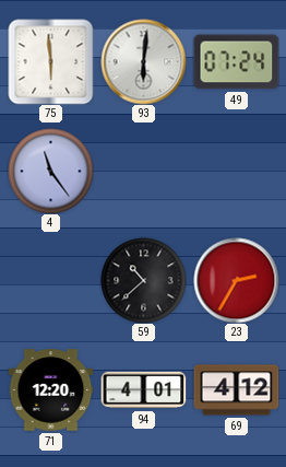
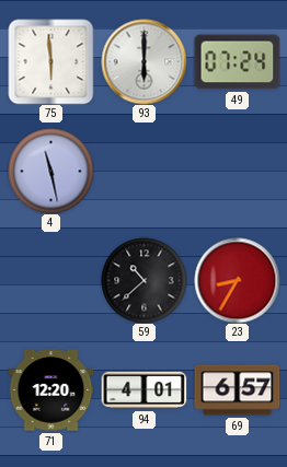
93: 6:01 -> 6:00 (143, 61)
4: 11:24 -> 11:28 (50, 171)
23: 2:35 -> 8:35 (237, 280)
69: 4:12 -> 6:57 (237, 390)
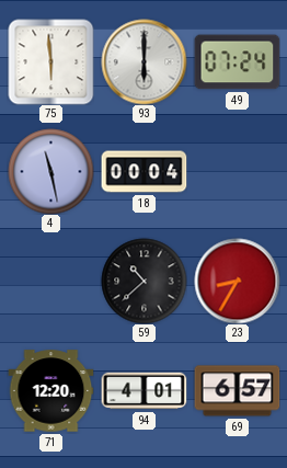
18: none -> 00:04 (143, 172)
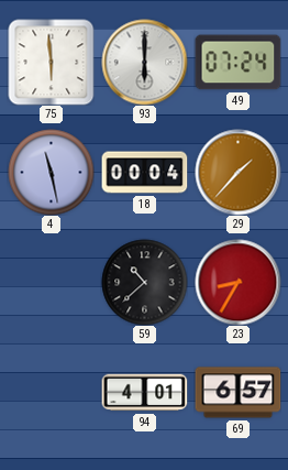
29: none -> 1:37 (237, 172)
71: 12:20 -> none (50, 391)
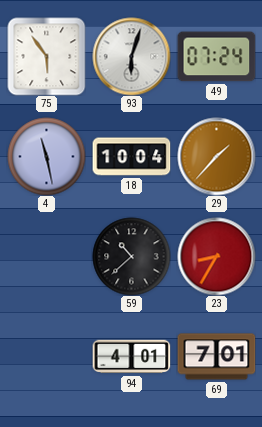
75: 5:59 -> 5:54 (46, 56)
93: 6:00 -> 6:03 (131, 56)
18: 00:04 -> 10:04 (131, 157)
69: 6:57 -> 7:01 (216, 357)
